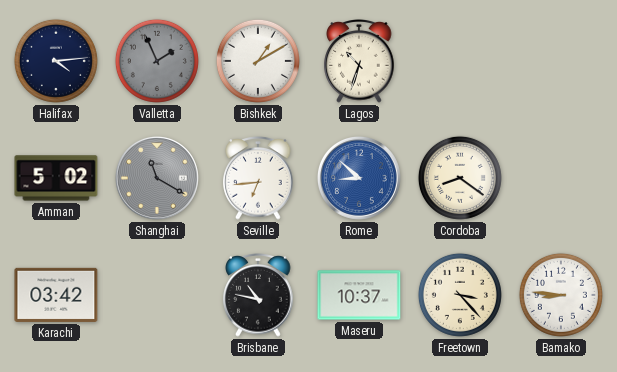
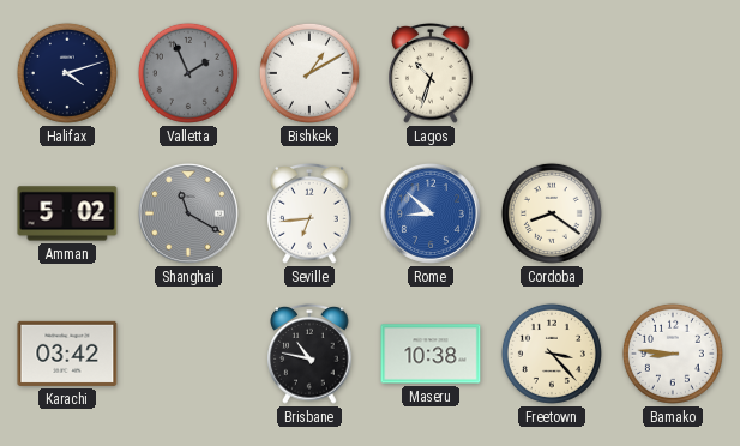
Halifax: 4:14 -> 4:12 (67, 73)
Maseru: 10:37 -> 10:38 (431, 354)
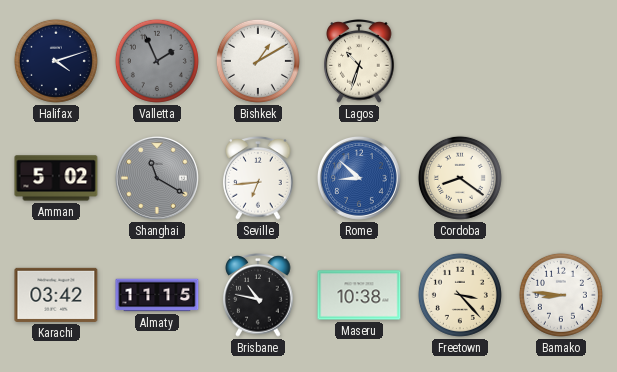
Almaty: none -> 11:15 (157, 295)
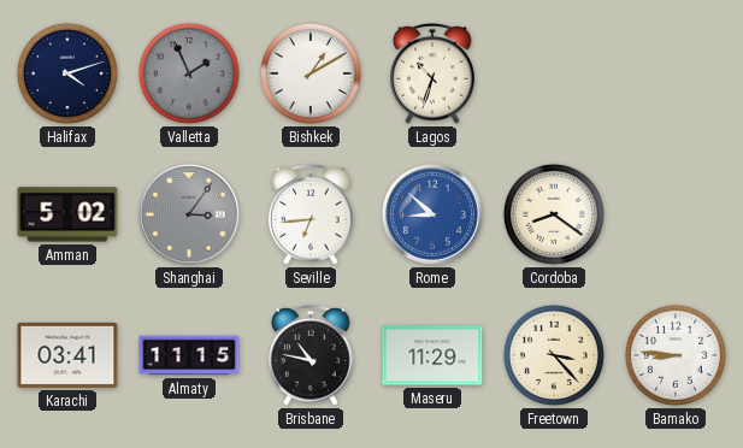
Shanghai: 11:20 -> 3:06 (189, 214)
Karachi: 03:42 -> 03:41 (67, 355)
Maseru: 10:38 -> 11:29 (432, 355)
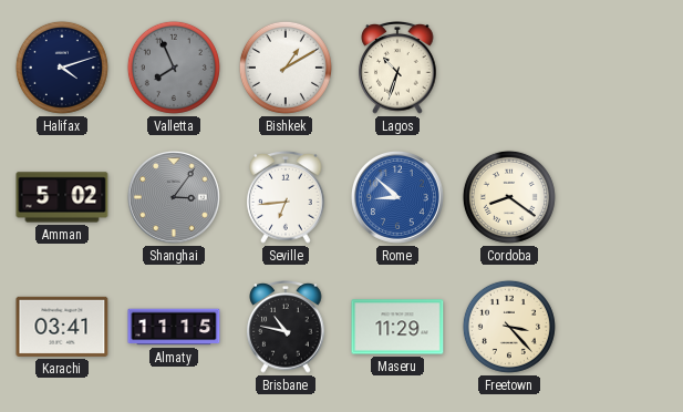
Valletta: 1:56 -> 7:56 (174, 68)
Bamako: 8:46 -> none (676, 355)
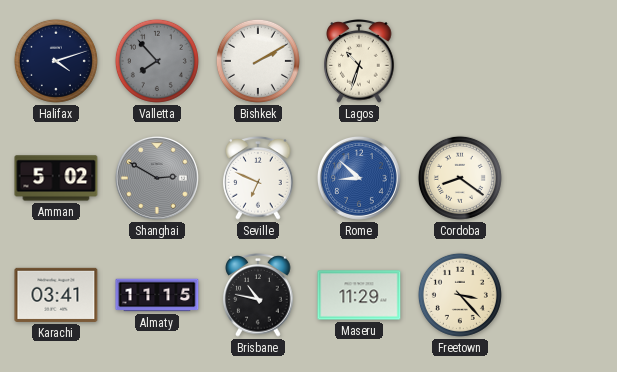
Valletta: 7:56 -> 7:53 (157, 61)
Bishkek: 1:10 -> 2:10 (258, 61)
Shanghai: 3:06 -> 2:50 (157, 178)
Seville: 6:44 -> 6:49 (258, 178)
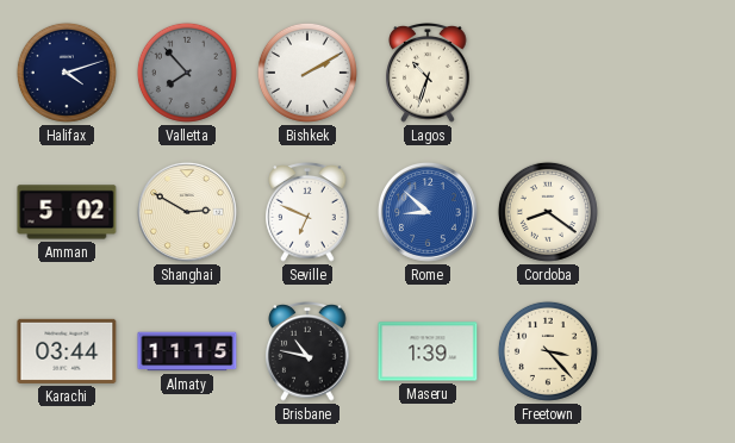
Shanghai dial: grey -> cream (187, 212)
Karachi: 03:41 -> 03:44 (67, 351)
Maseru: 11:29 -> 1:39 (428, 351)
